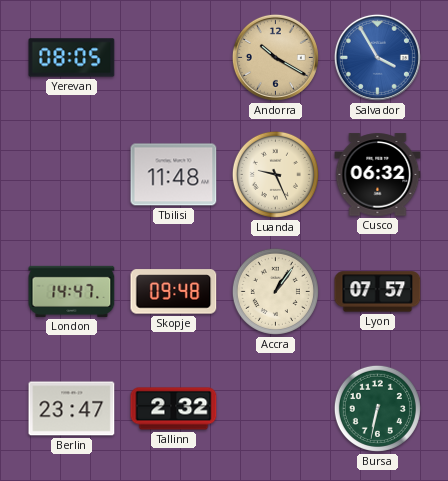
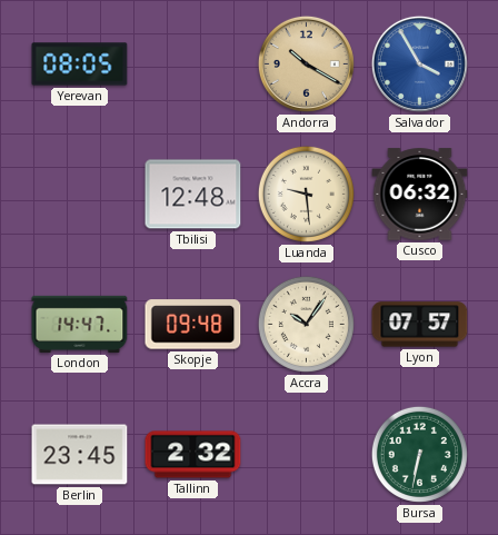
Tbilisi: 11:48 -> 12:48 (193, 195)
Luanda: 9:26 -> 9:29 (306, 194)
Accra: 1:06 -> 10:06 (306, 324)
Berlin: 23:47 -> 23:45 (80, 455)
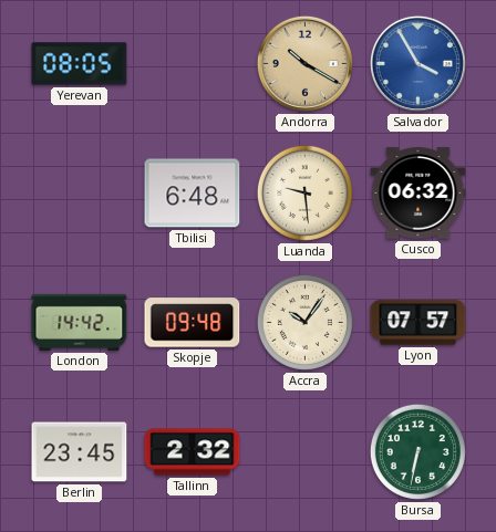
Tbilisi: 12:48 -> 6:48 (193, 194)
London: 14:47 -> 14:42 (80, 322)
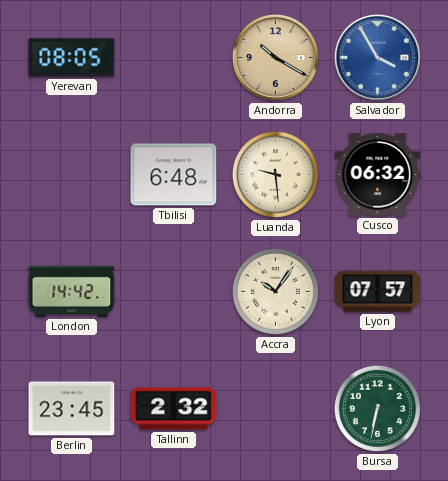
Skopje: 09:48 -> none (193, 323)
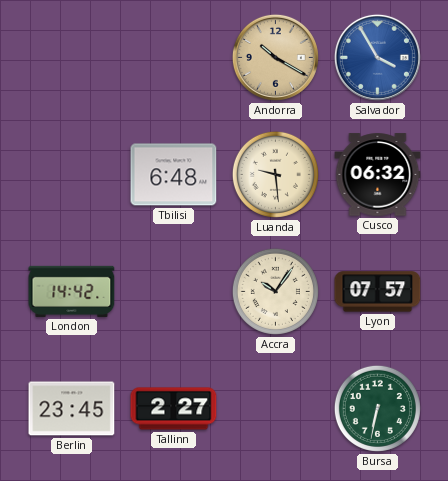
Yerevan: 08:05 -> none (72, 58)
Tallinn: 2:32 -> 2:27 (174, 409)
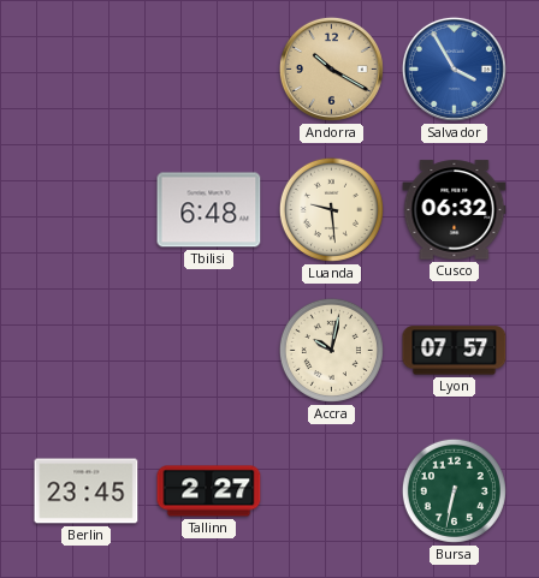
London: 14:42 -> none (72, 291)
Accra: 10:06 -> 10:02 (331, 350)
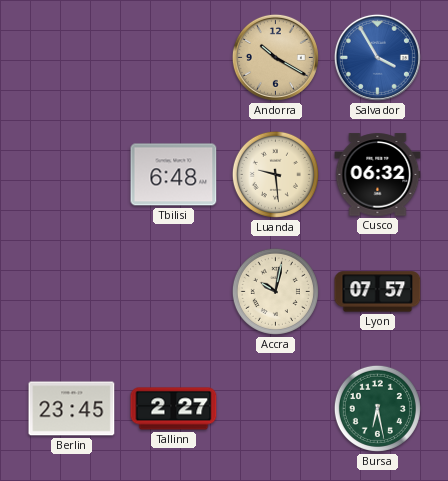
Bursa: 6:32 -> 6:28 (377, 408)
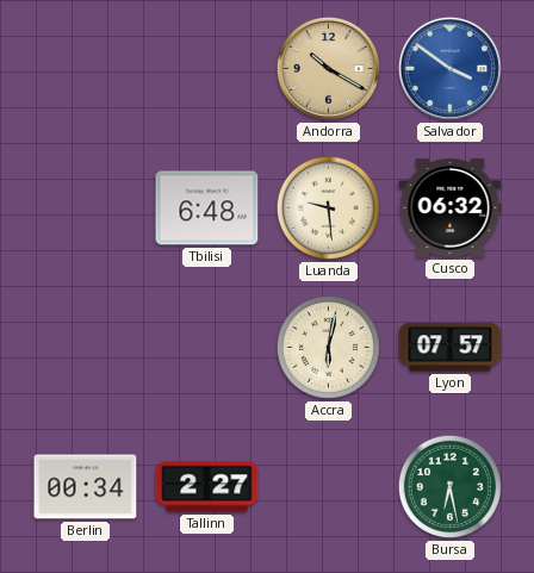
Salvador: 3:55 -> 3:51 (449, 68)
Accra: 10:02 -> 6:02 (328, 347)
Berlin: 23:45 -> 00:34 (86, 487)
